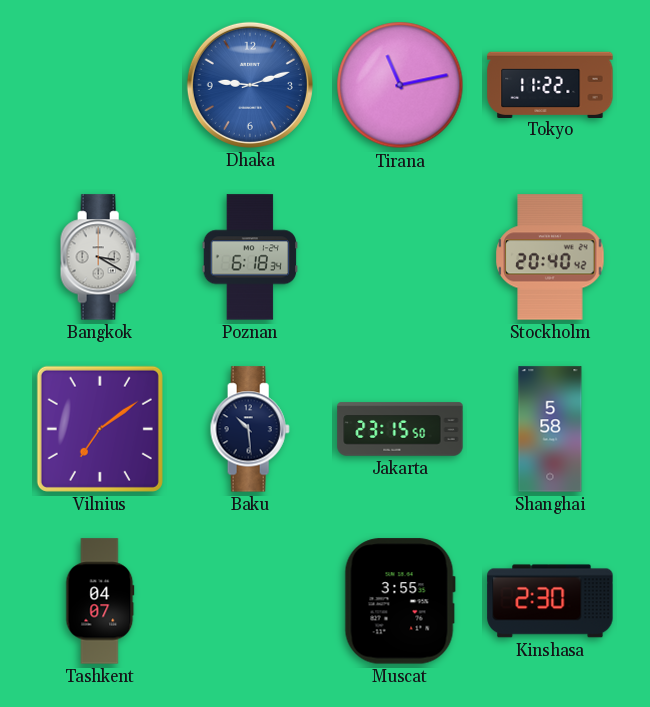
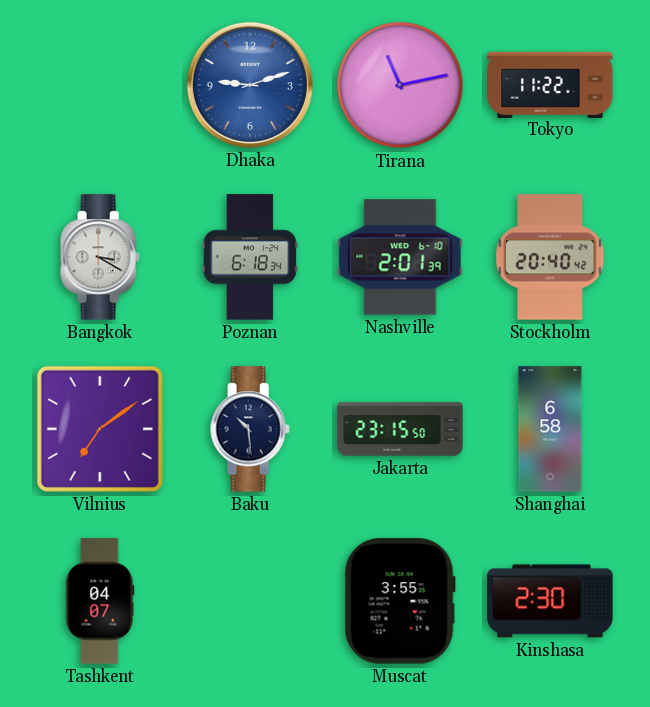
Nashville: none -> 2:01 (400, 257)
Shanghai: 5:58 -> 6:58 (550, 429)
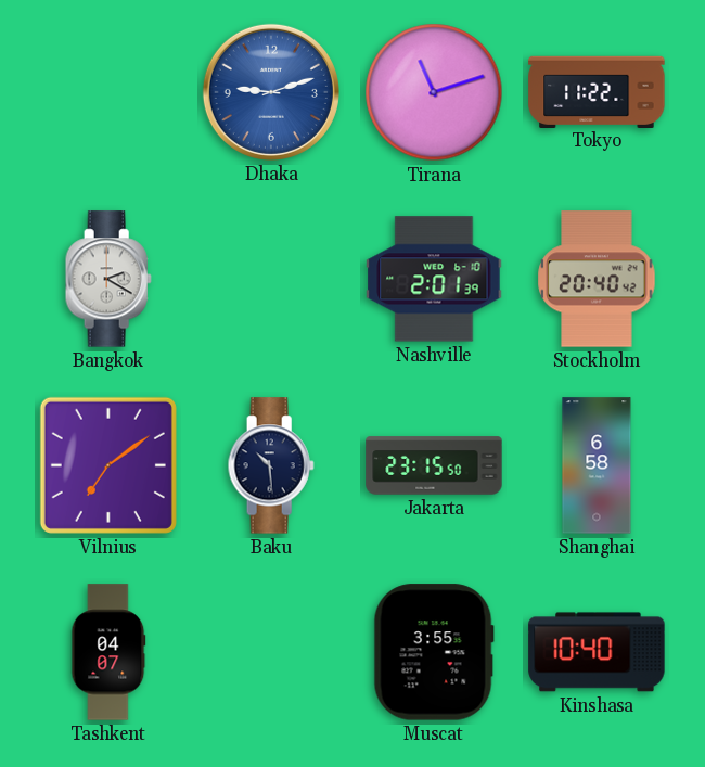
Tirana: 11:13 -> 11:12 (434, 92)
Bangkok: 3:20 -> 2:20 (108, 279)
Poznan: 6:18 -> none (250, 257)
Kinshasa: 2:30 -> 10:40 (597, 652)
